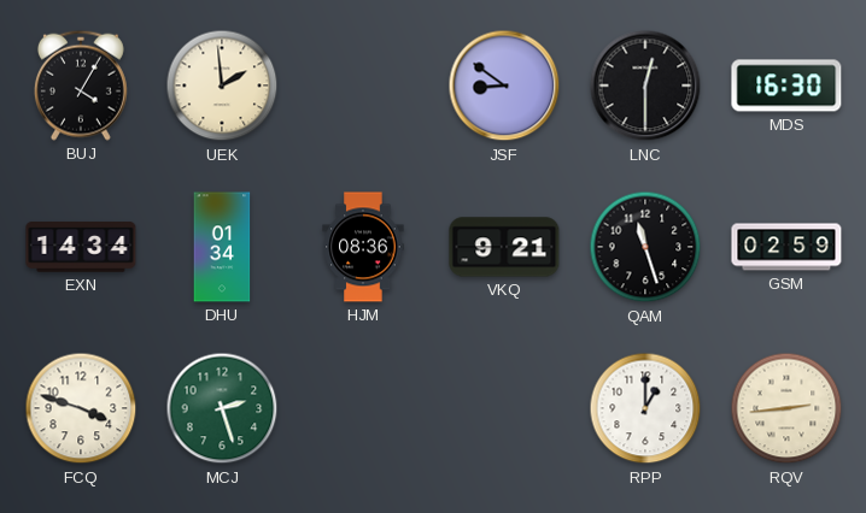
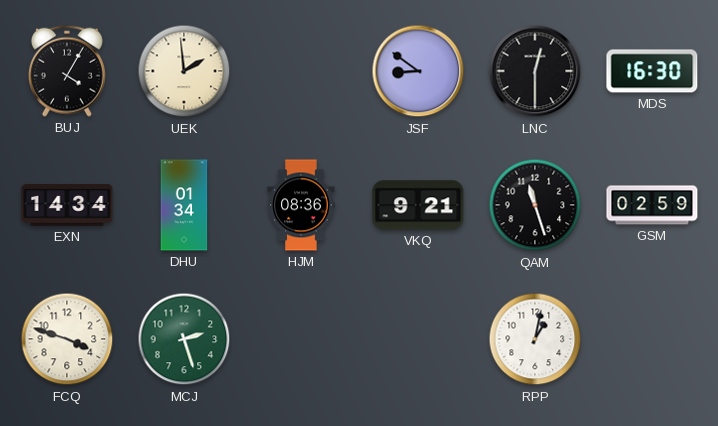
RPP: 1:00 -> 1:02 (535, 339)
RQV: 2:44 -> none (786, 408)
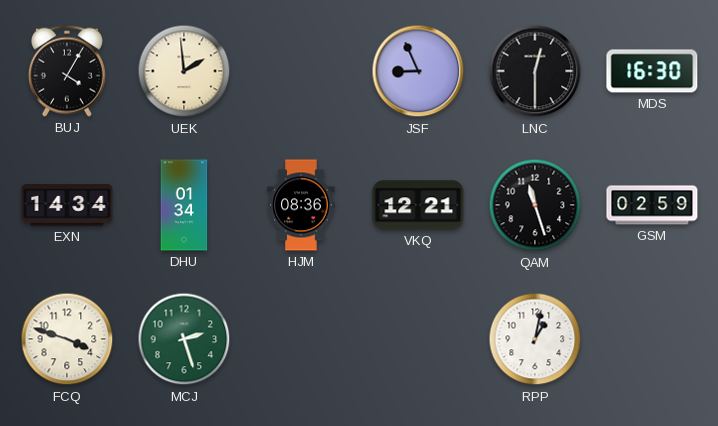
JSF: 8:51 -> 8:56 (418, 71)
VKQ: 9:21 -> 12:21 (418, 205)
